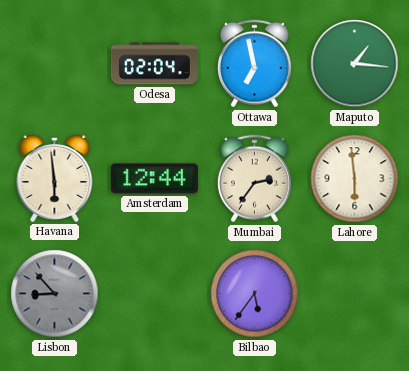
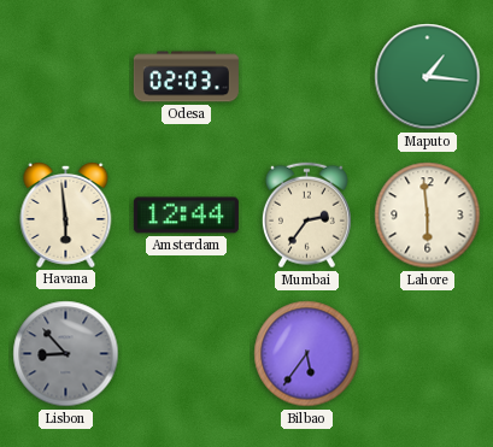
Odesa: 02:04 -> 02:03 (186, 77)
Ottawa: 6:58 -> none (254, 64)
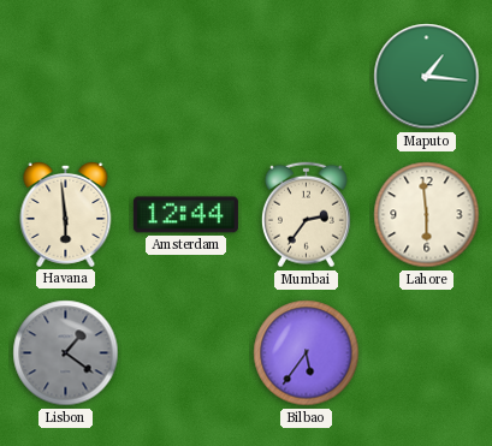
Odesa: 02:03 -> none (186, 77)
Lisbon: 8:53 -> 1:21 (66, 353)
